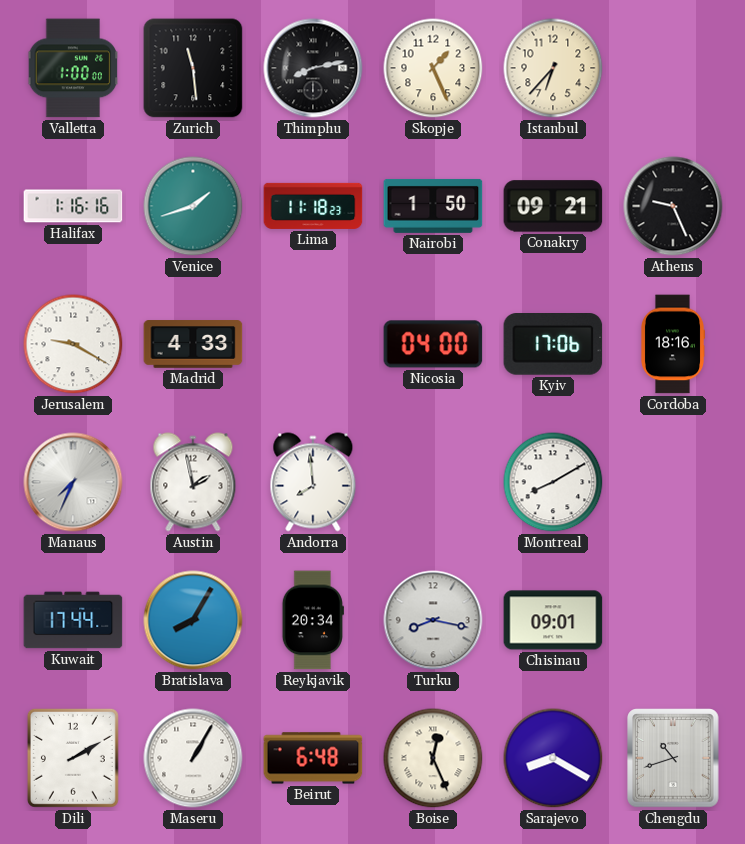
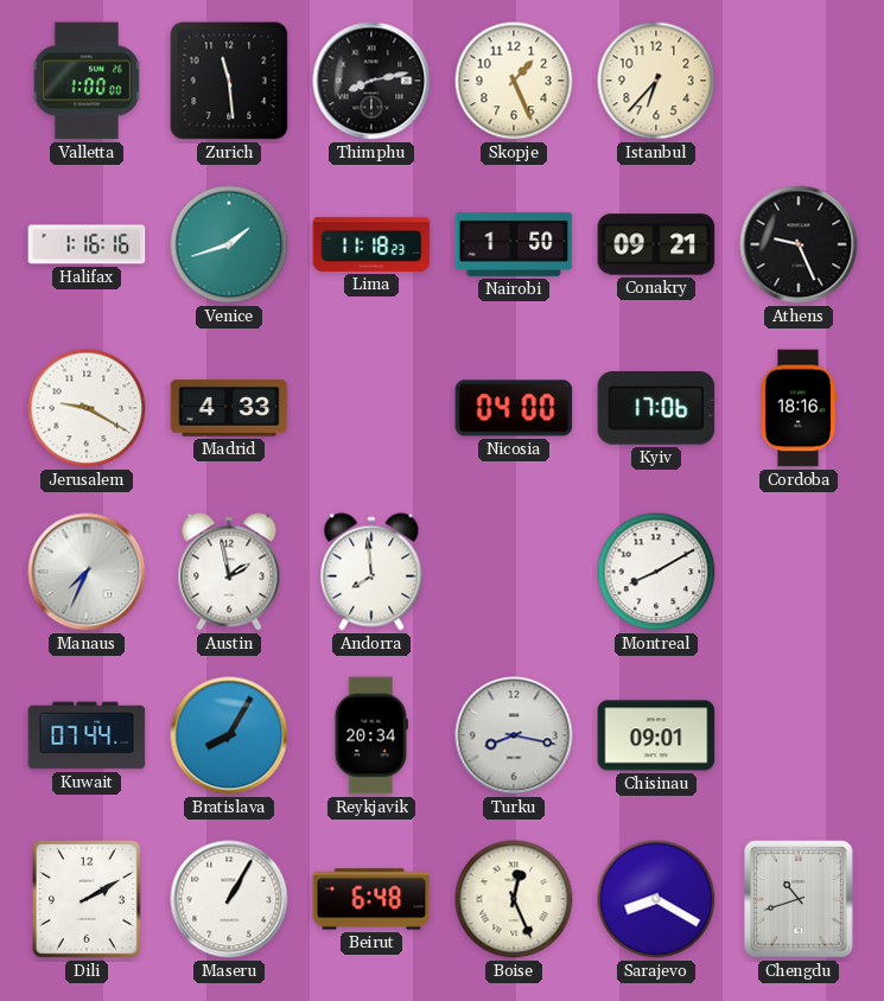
Kuwait: 17:44 -> 07:44 (87, 735)
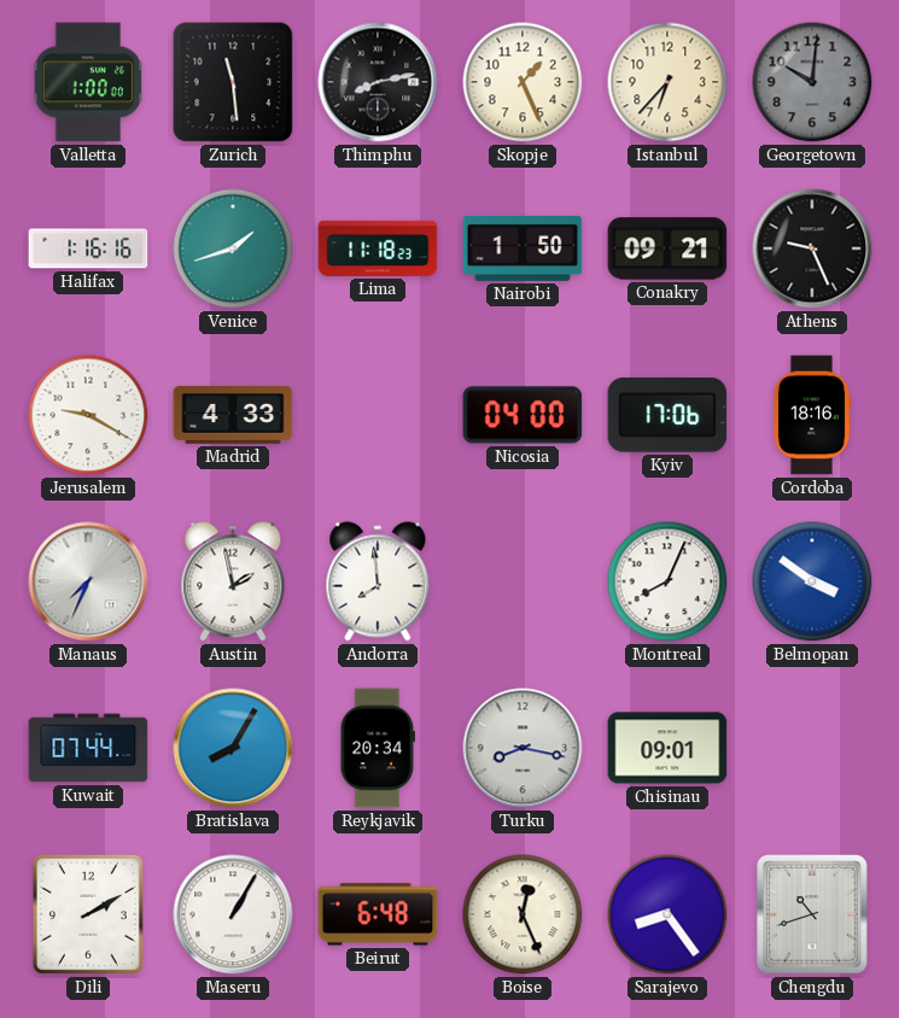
Georgetown: none -> 10:01 (812, 82)
Montreal: 8:10 -> 8:04 (667, 581)
Belmopan: none -> 3:51 (812, 581)
Sarajevo: 8:20 -> 8:24 (667, 914)
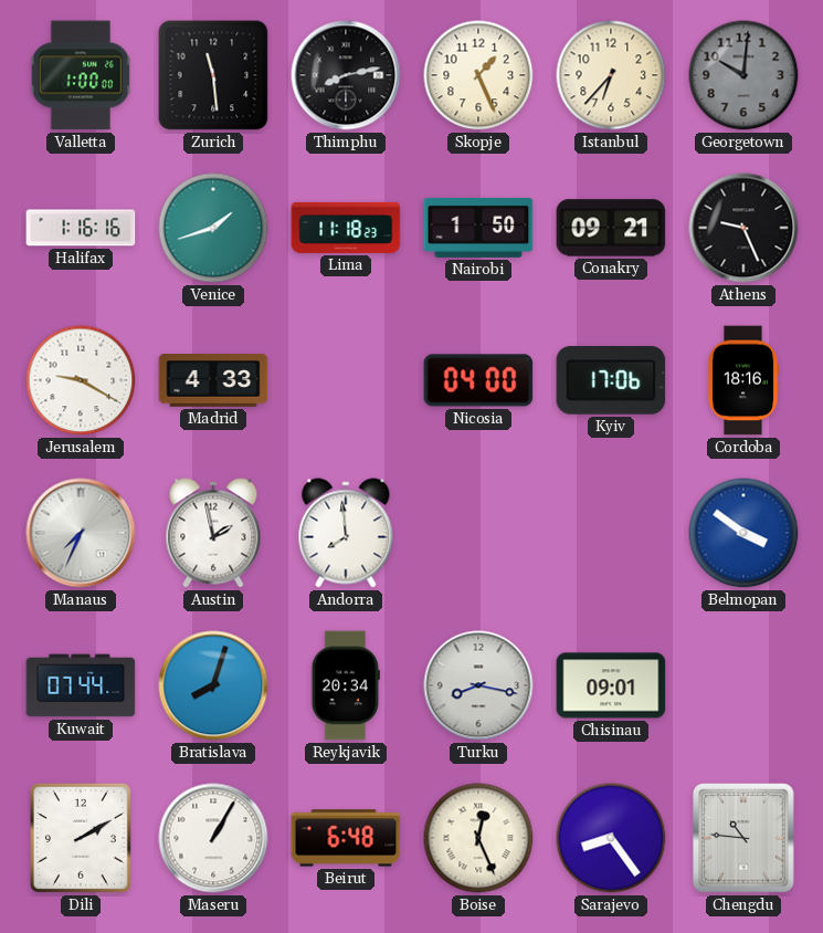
Montreal: 8:04 -> none (667, 581)
Bratislava: 8:05 -> 8:03 (213, 685)
Chengdu: 10:42 -> 10:46 (743, 838)
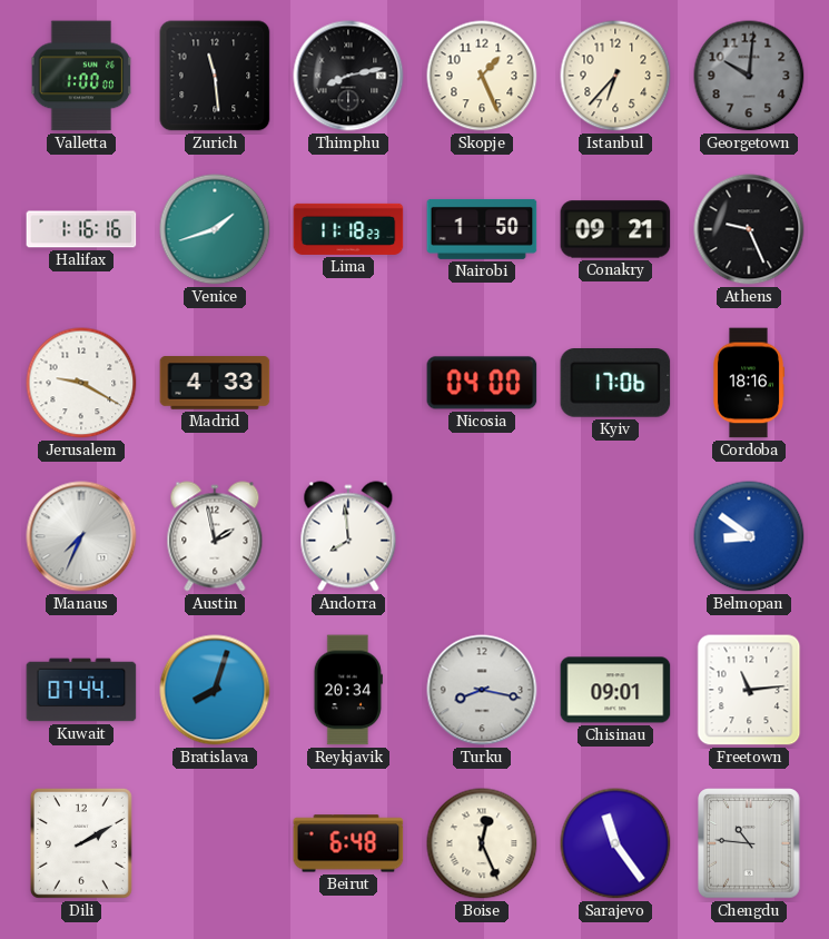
Belmopan: 3:51 -> 8:51 (749, 536)
Freetown: none -> 11:14 (749, 690)
Maseru: 1:05 -> none (213, 838)
Sarajevo: 8:24 -> 11:24 (615, 843)
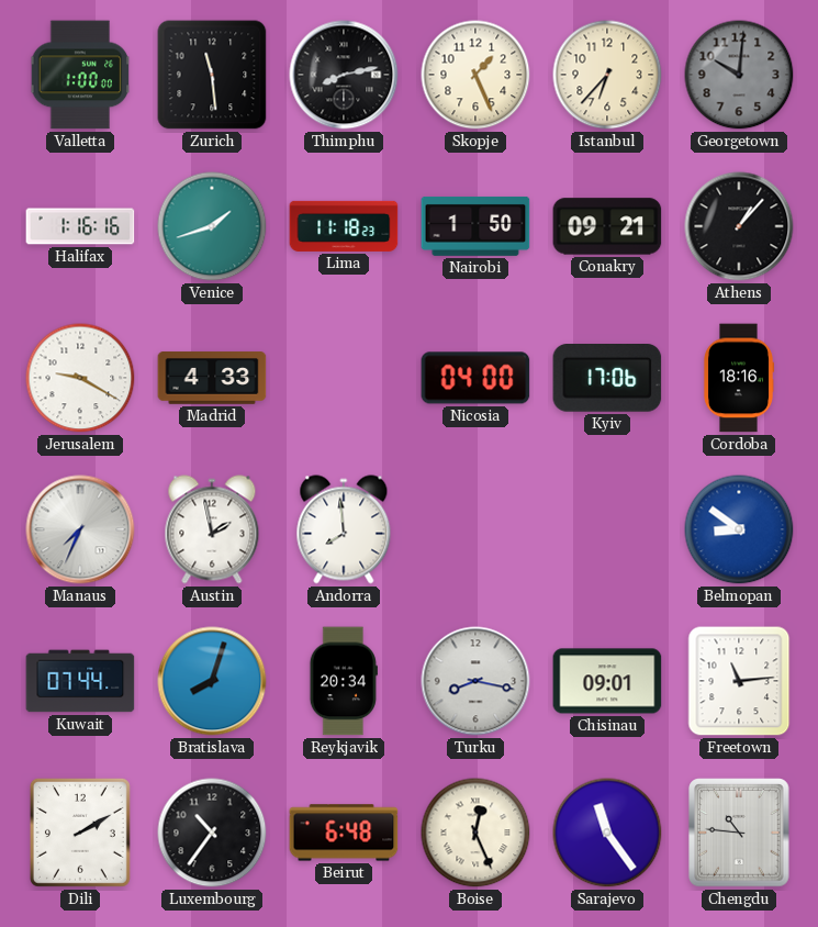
Athens: 9:26 -> 1:07 (739, 226)
Luxembourg: none -> 10:36 (212, 833)
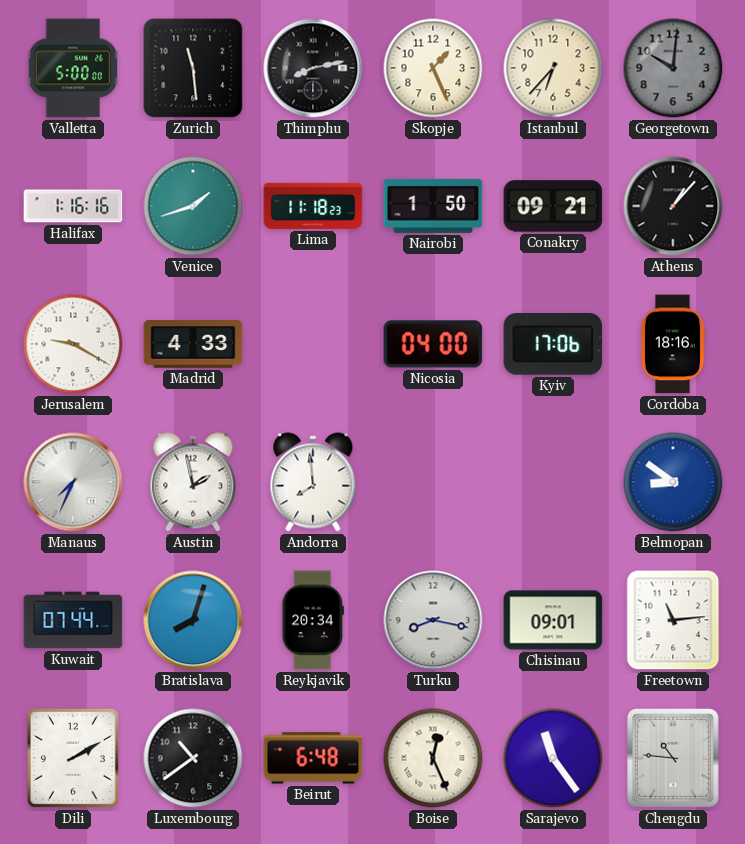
Valletta: 1:00 -> 5:00 (73, 68)
Luxembourg: 10:36 -> 10:39 (193, 758)
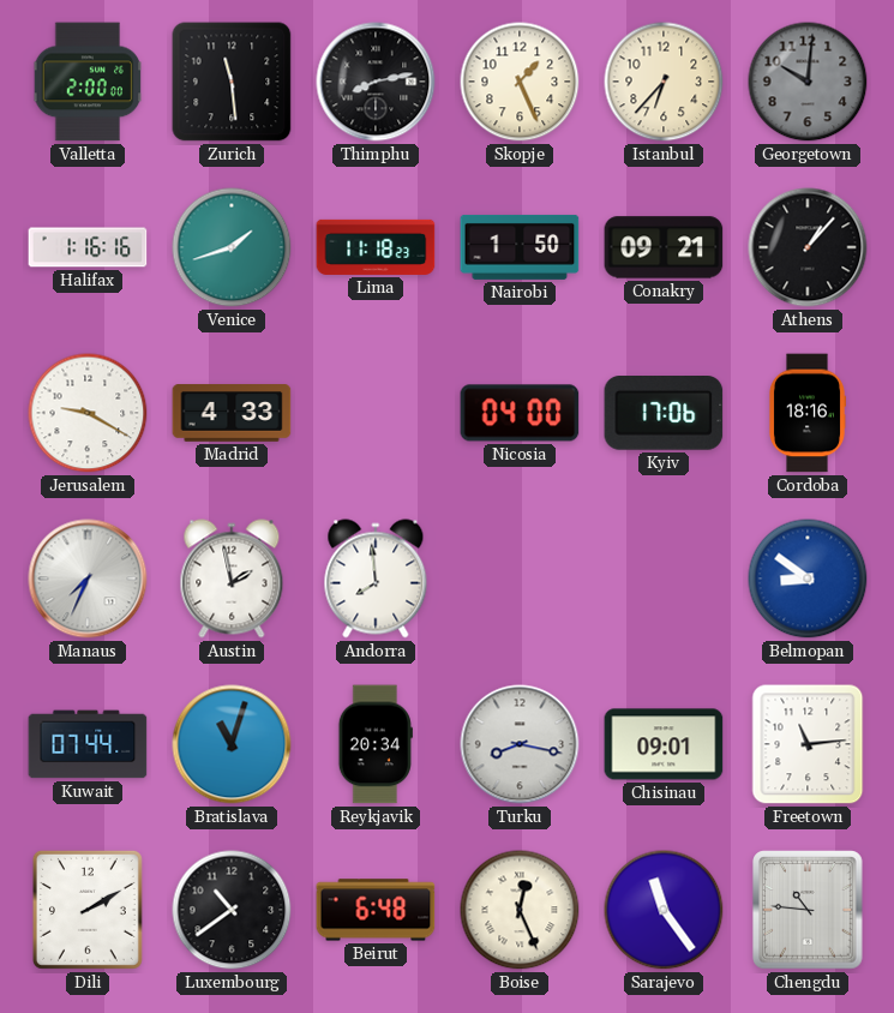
Valletta: 5:00 -> 2:00 (88, 82)
Bratislava: 8:03 -> 11:03 (232, 744)
